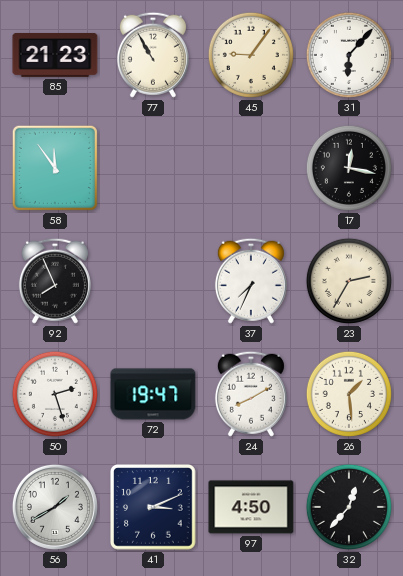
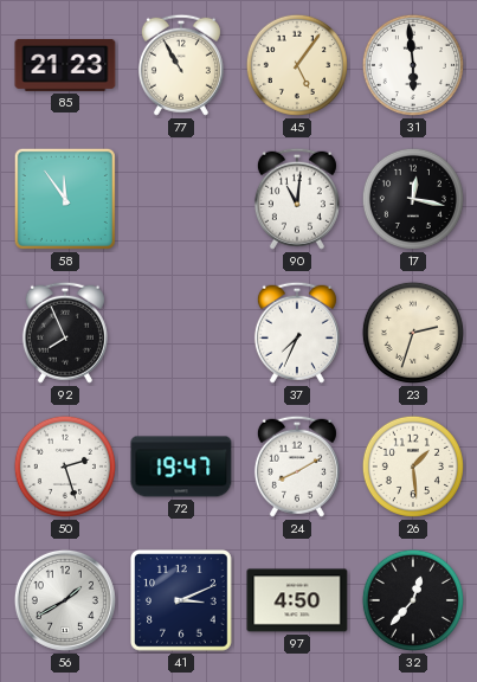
45: 9:06 -> 5:06 (297, 65)
31: 6:07 -> 5:59 (413, 65)
90: none -> 11:01 (297, 199)
23: 2:35 -> 2:33 (413, 333)
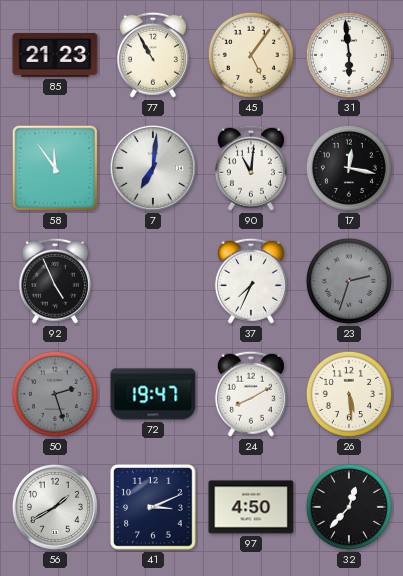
7: none -> 7:01 (153, 168)
92: 7:56 -> 4:56 (55, 281)
23 dial: cream -> grey (349, 281)
50 dial: white -> grey (55, 394)
26: 1:29 -> 5:29 (349, 394)
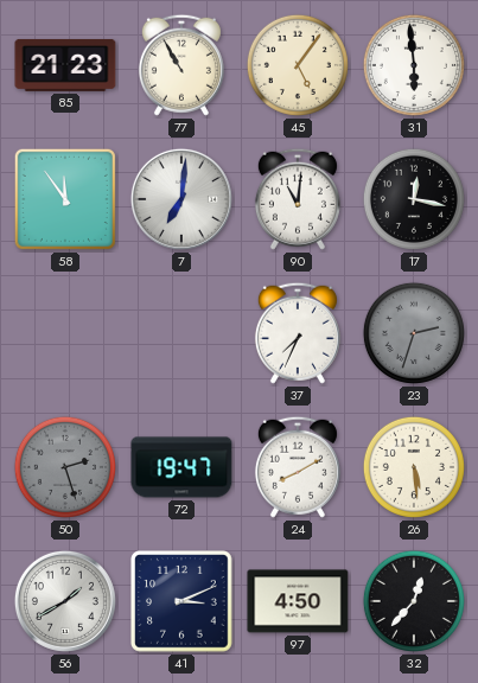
92: 4:56 -> none (55, 281)
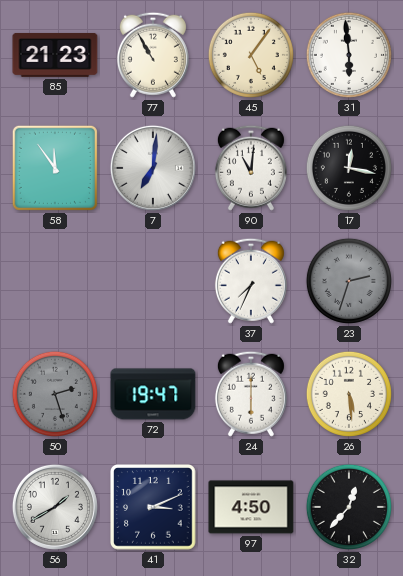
24: 8:10 -> 6:00 (251, 394)
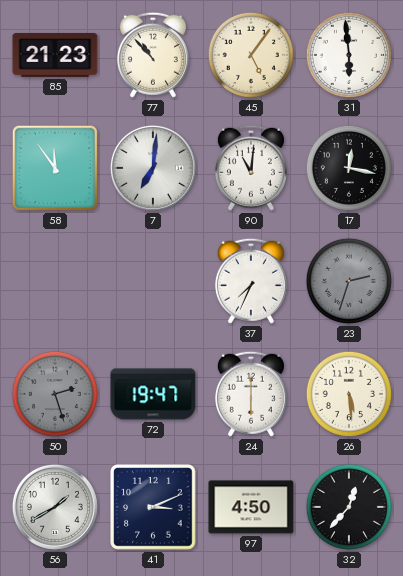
77: 10:55 -> 10:53 (153, 55)
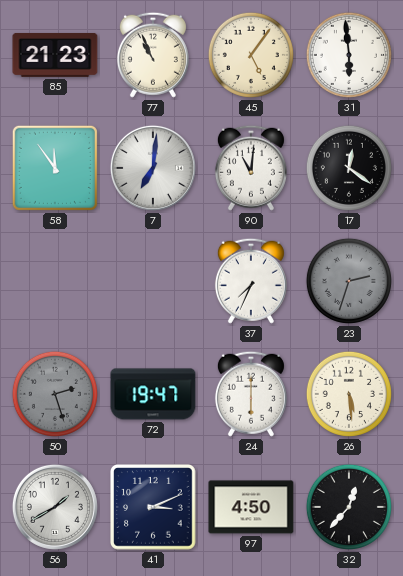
77: 10:53 -> 10:56 (153, 55)
17: 12:17 -> 12:21 (349, 168)
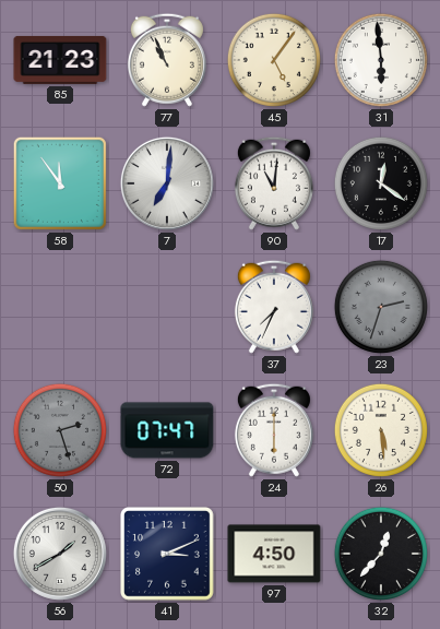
72: 19:47 -> 07:47 (167, 430)
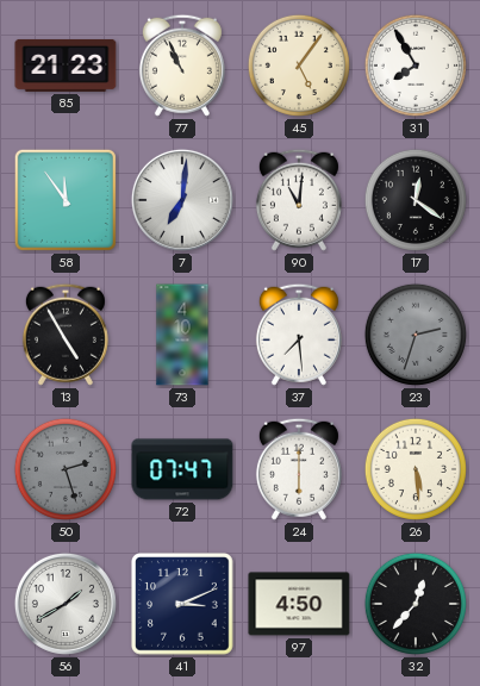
31: 5:59 -> 7:55 (416, 66)
13: none -> 4:55 (66, 335)
73: none -> 4:10 (182, 335)
37: 7:34 -> 7:29 (299, 335)
